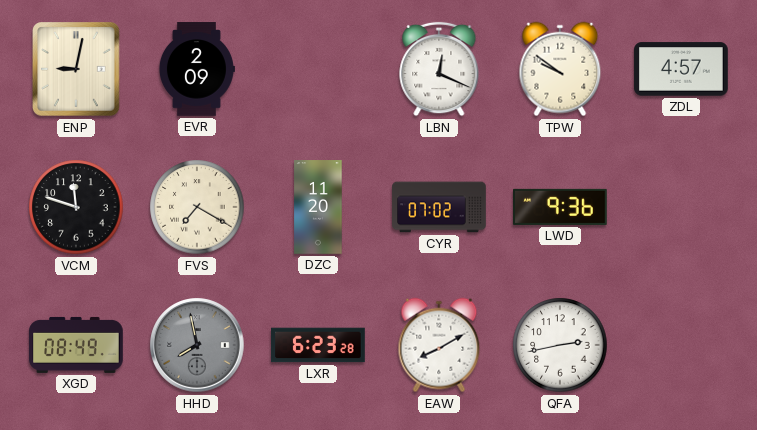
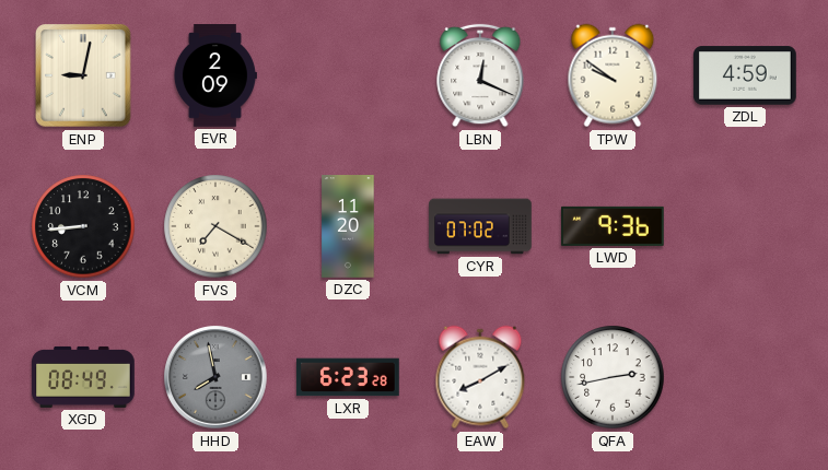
ZDL: 4:57 -> 4:59 (745, 75)
VCM: 11:48 -> 8:44 (83, 226)
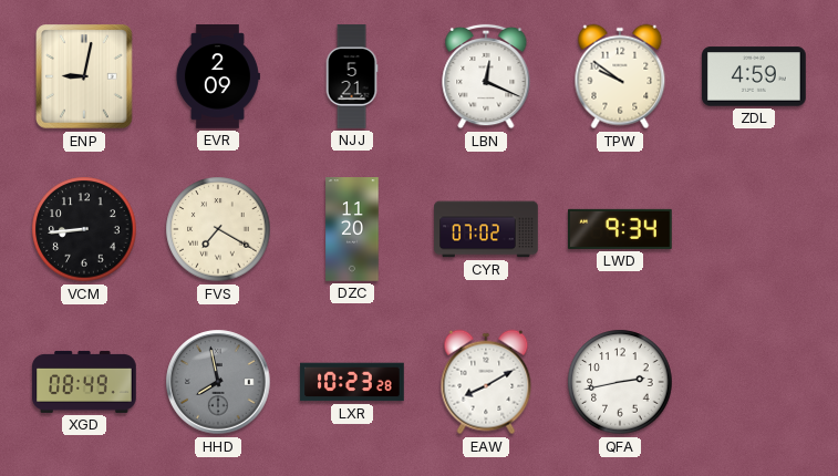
NJJ: none -> 5:21 (352, 76)
LWD: 9:36 -> 9:34 (620, 229)
LXR: 6:23 -> 10:23 (352, 382)
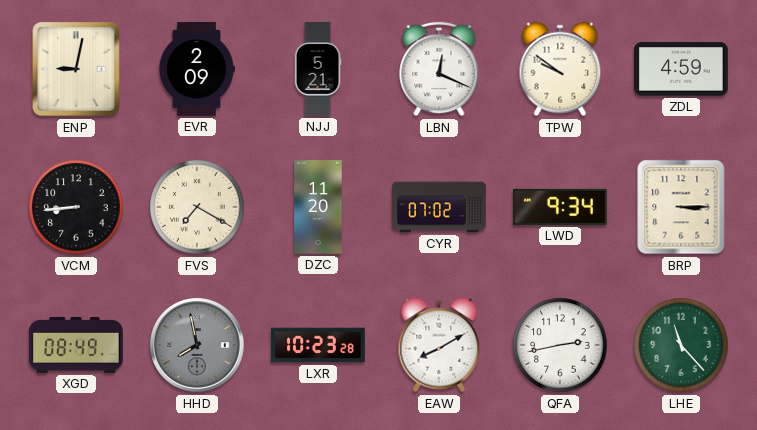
BRP: none -> 3:15 (681, 207)
LHE: none -> 11:23 (681, 345)
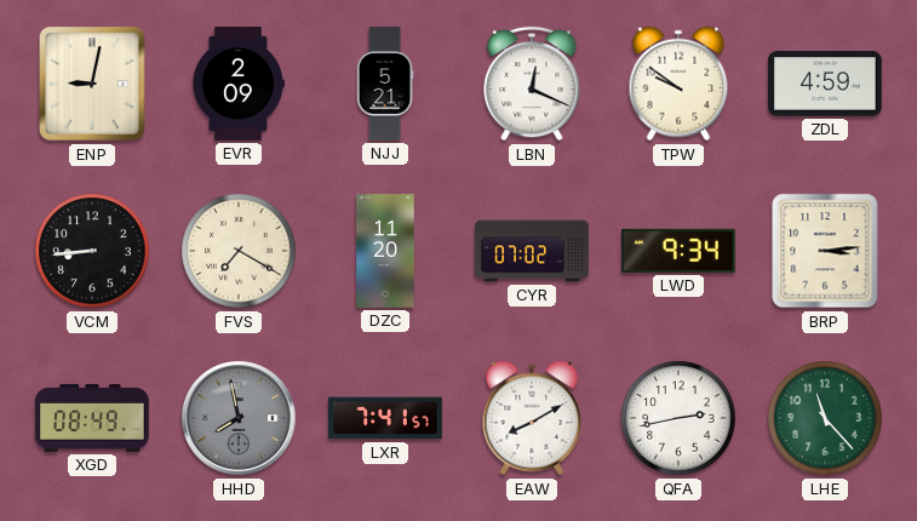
BRP: 3:15 -> 3:14 (825, 251)
LXR: 10:23 -> 7:41 (385, 418)
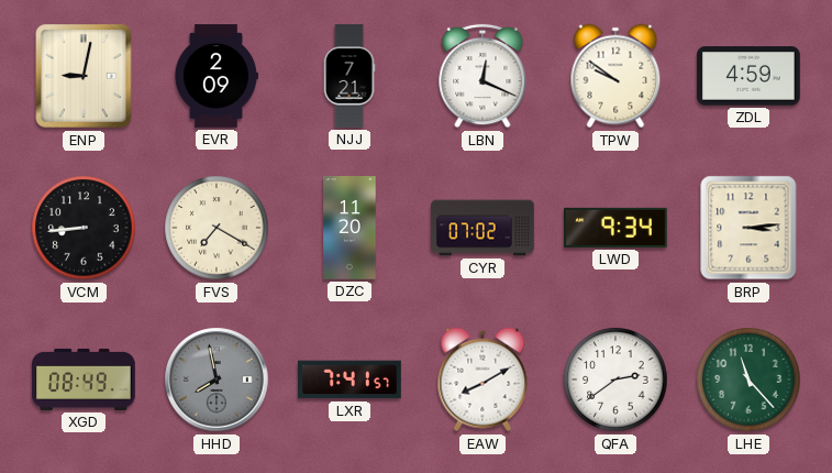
NJJ: 5:21 -> 7:21 (350, 76)
QFA: 2:43 -> 2:39 (615, 380)
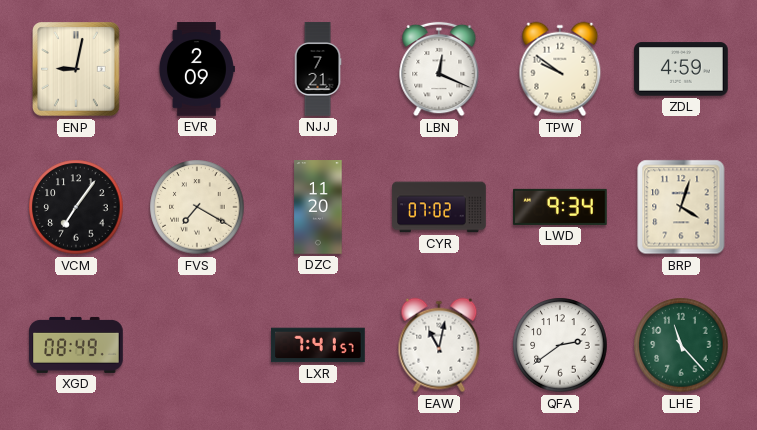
VCM: 8:44 -> 7:06 (76, 207)
BRP: 3:14 -> 4:03 (681, 207)
HHD: 7:58 -> none (217, 380)
EAW: 8:10 -> 11:02 (439, 345)
